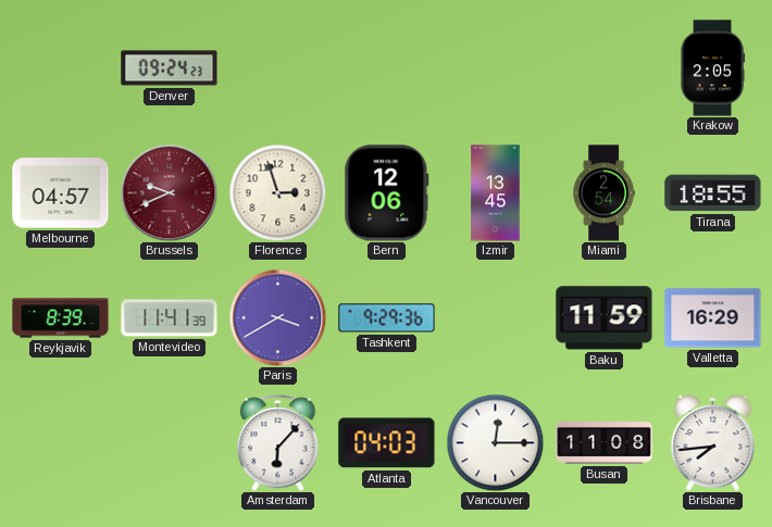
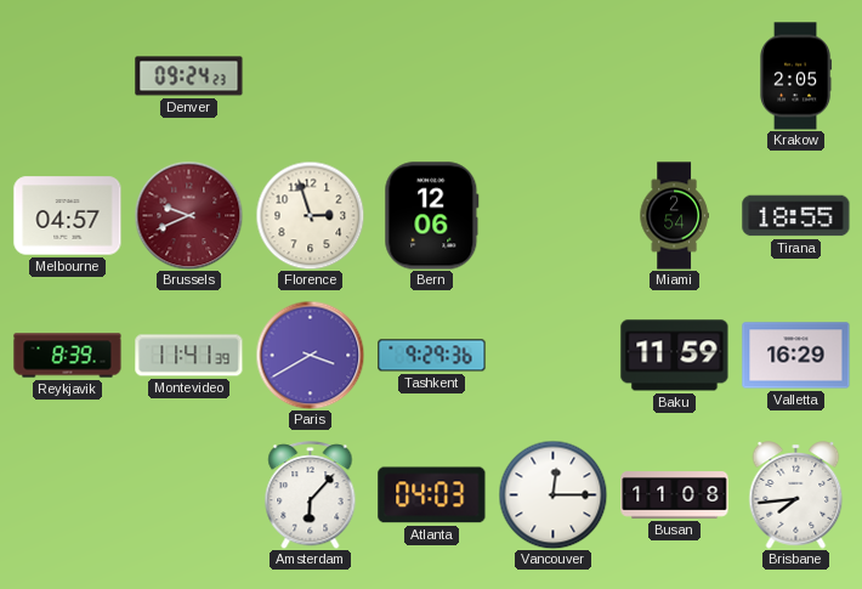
Izmir: 13:45 -> none (496, 193)
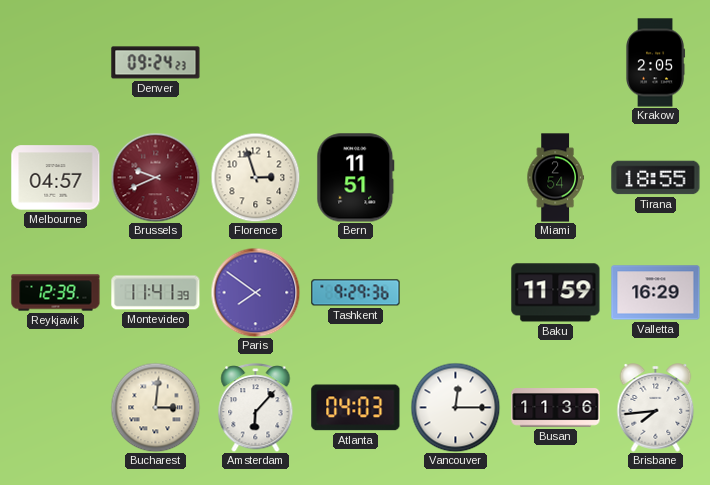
Bern: 12:06 -> 11:51 (356, 178)
Reykjavik: 8:39 -> 12:39 (56, 293)
Paris: 3:40 -> 7:51 (255, 292)
Bucharest: none -> 3:01 (155, 407)
Busan: 11:08 -> 11:36 (556, 408)
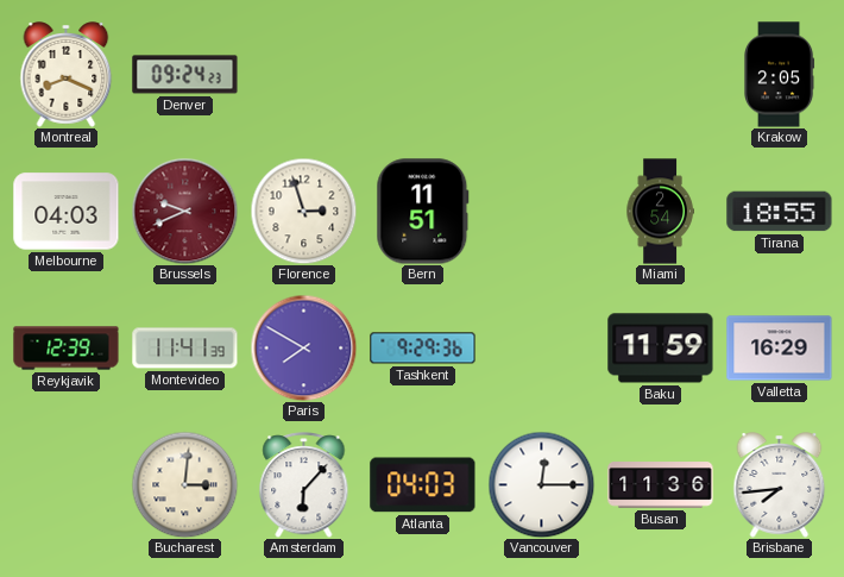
Montreal: none -> 8:19 (67, 75)
Melbourne: 04:57 -> 04:03 (67, 212)
Paris: 7:51 -> 7:50 (303, 347)
